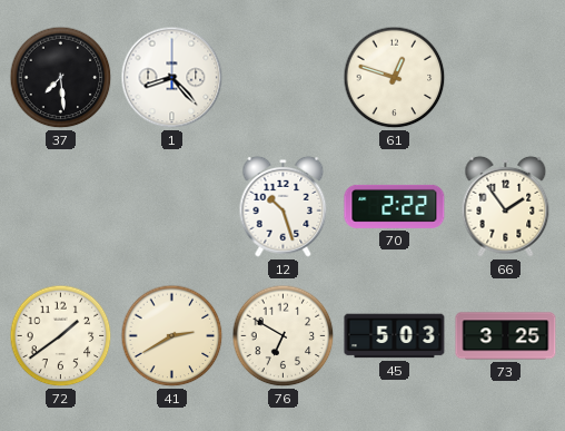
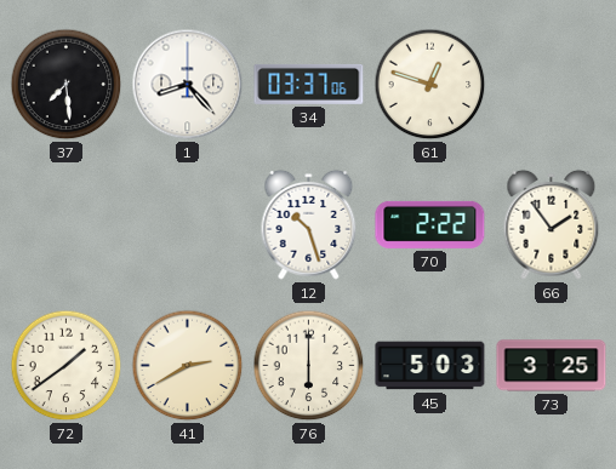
34: none -> 03:37 (309, 84)
76: 6:50 -> 6:00 (309, 366)
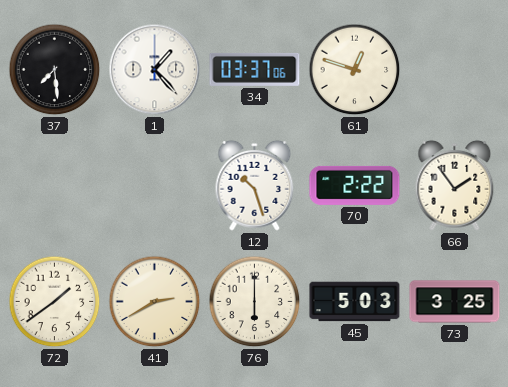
1: 8:23 -> 1:23 (155, 70)
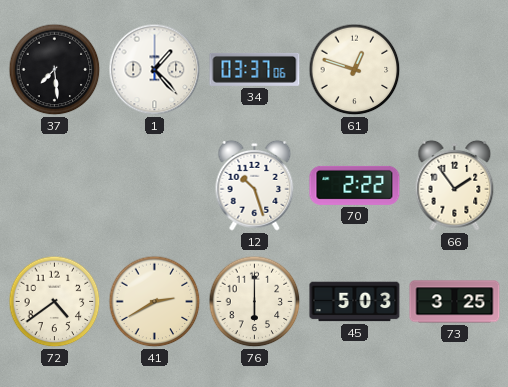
72: 1:39 -> 4:39 (55, 302)
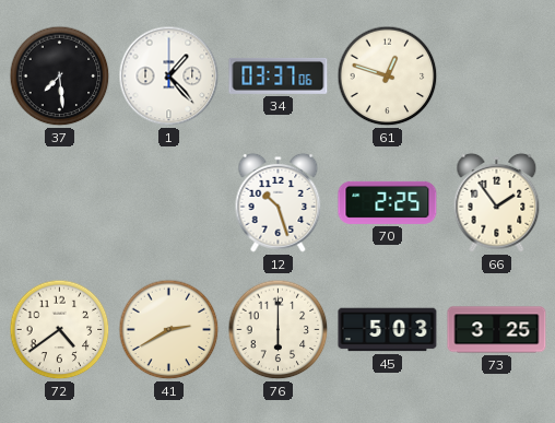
70: 2:22 -> 2:25 (388, 202)
